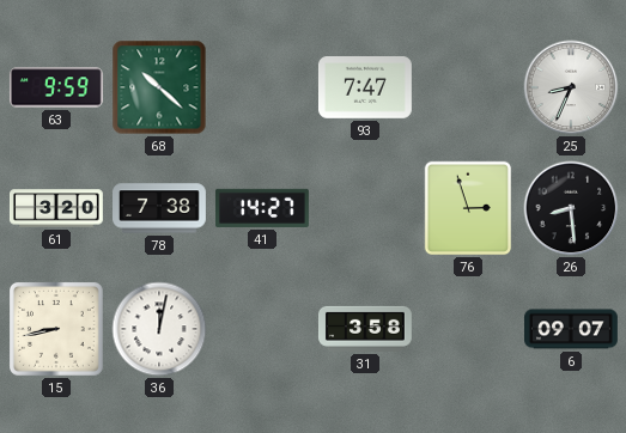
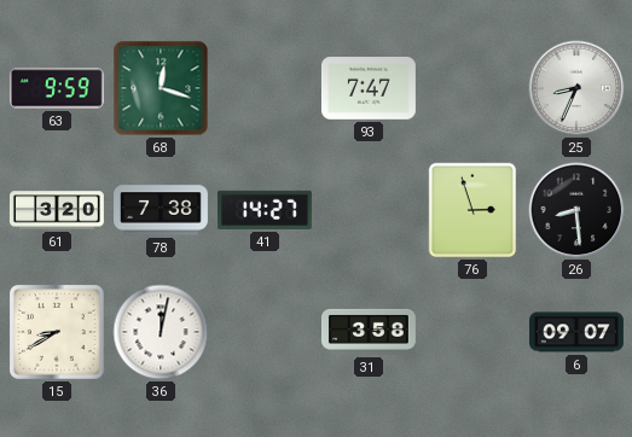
68: 10:22 -> 12:18 (161, 88)
15: 8:43 -> 8:40 (57, 332)
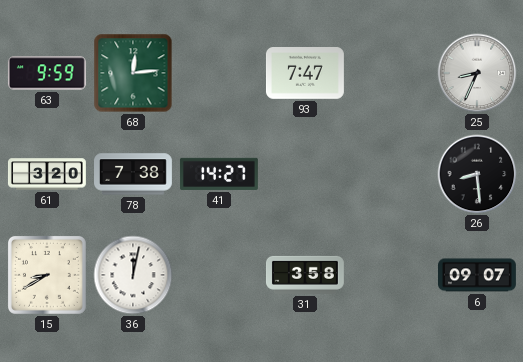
68: 12:18 -> 12:14 (133, 73)
76: 2:57 -> none (472, 210)
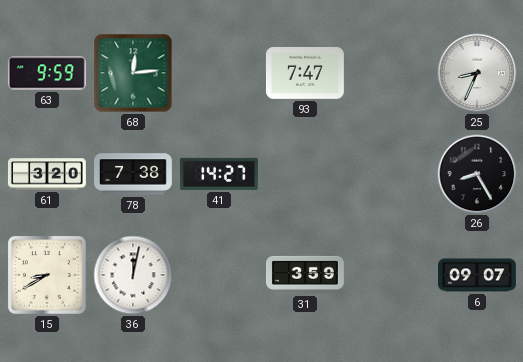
26: 8:29 -> 8:25 (477, 174)
31: 3:58 -> 3:59 (305, 275)
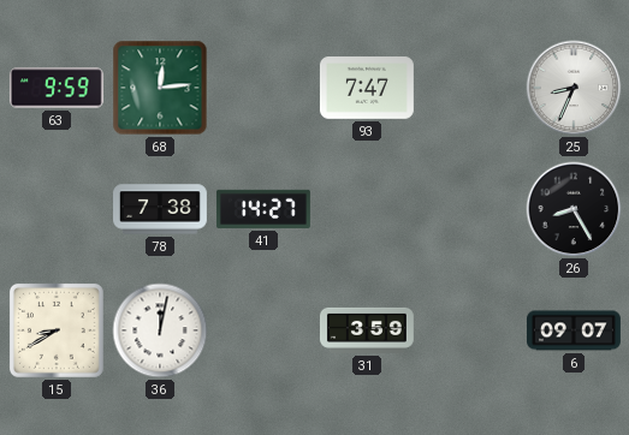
61: 3:20 -> none (47, 174)
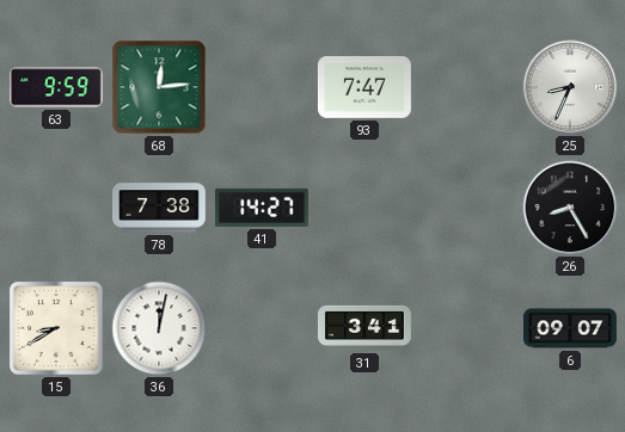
31: 3:59 -> 3:41 (364, 328)
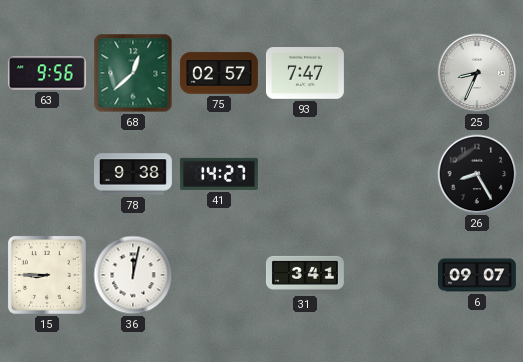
63: 9:59 -> 9:56 (47, 73)
68: 12:14 -> 12:38 (133, 73)
75: none -> 02:57 (219, 73)
78: 7:38 -> 9:38 (134, 174)
15: 8:40 -> 8:45 (47, 275)
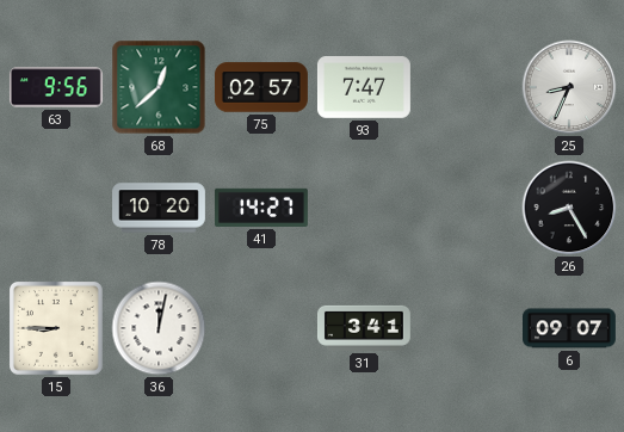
78: 9:38 -> 10:20 (160, 208)
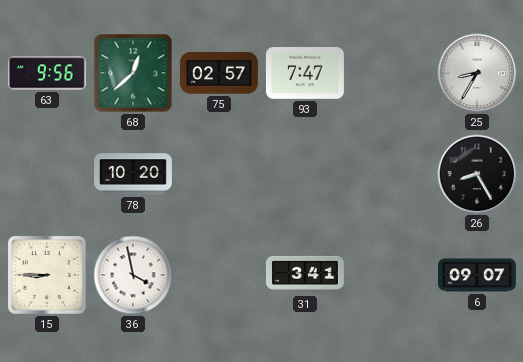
25: 8:34 -> 8:35 (477, 73)
41: 14:27 -> none (261, 208)
36: 12:02 -> 3:58 (133, 275)
